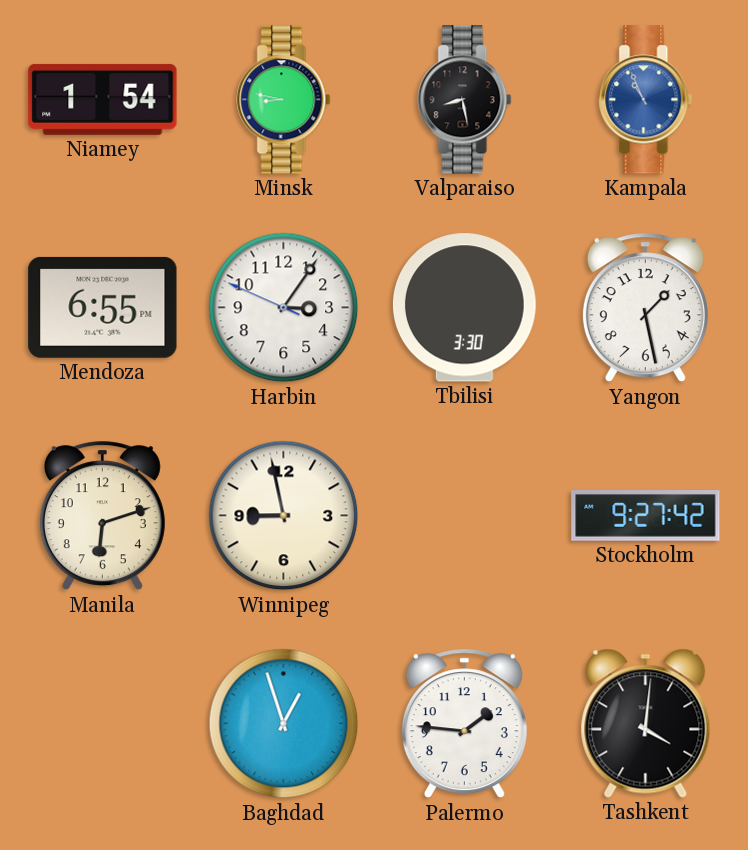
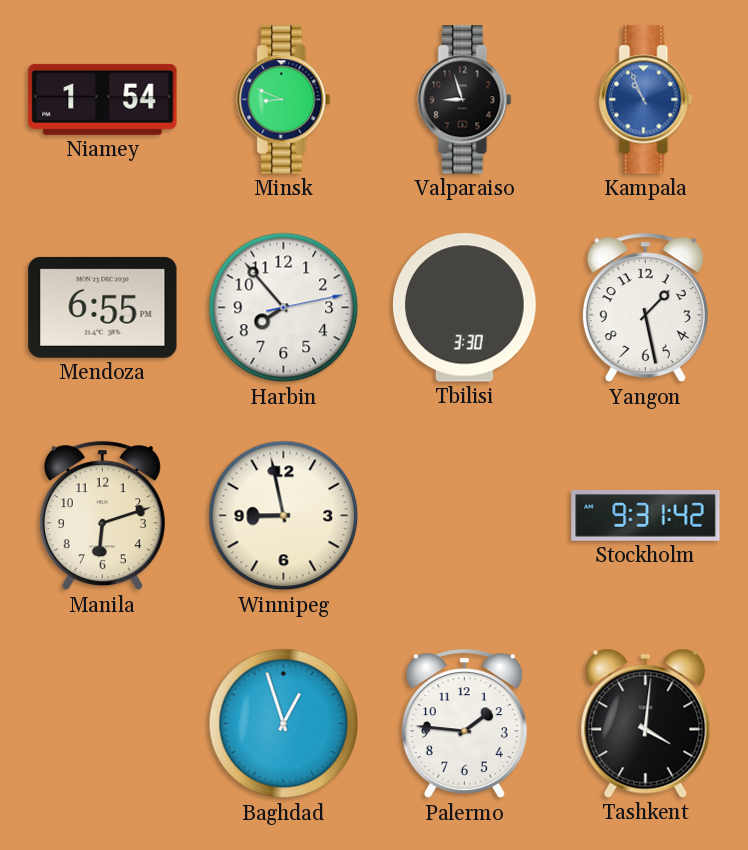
Minsk: 8:47 -> 8:49 (284, 100)
Valparaiso: 8:28 -> 8:57 (465, 100)
Harbin: 3:05 -> 7:53 (284, 308)
Stockholm: 9:27 -> 9:31 (646, 516)
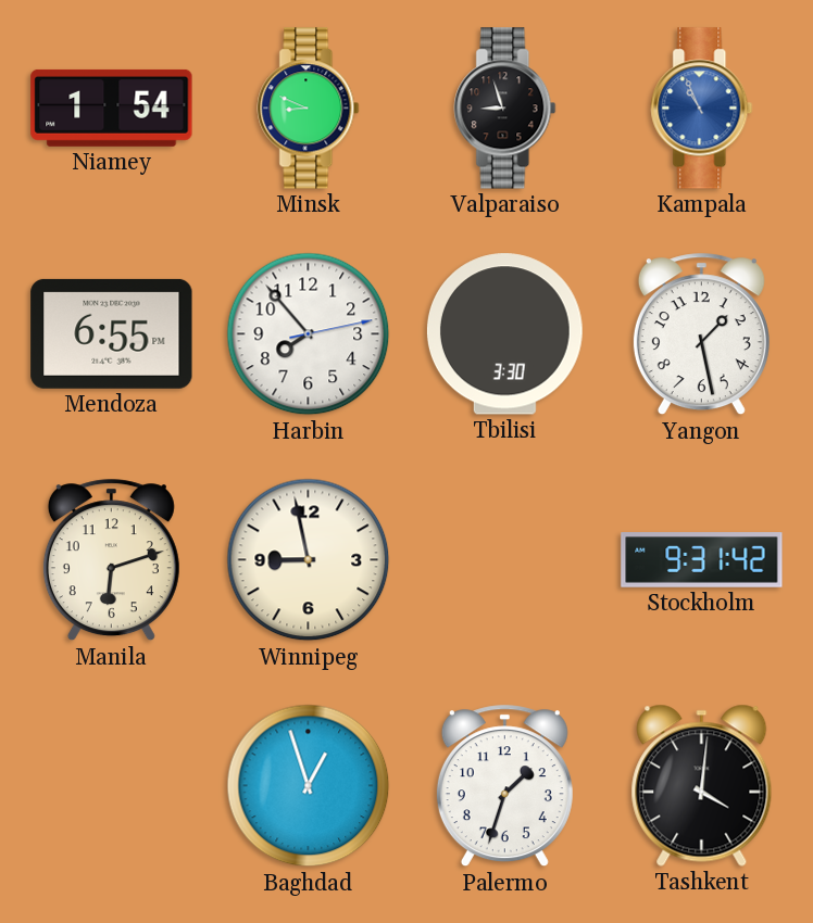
Palermo: 1:46 -> 1:33 (504, 786)
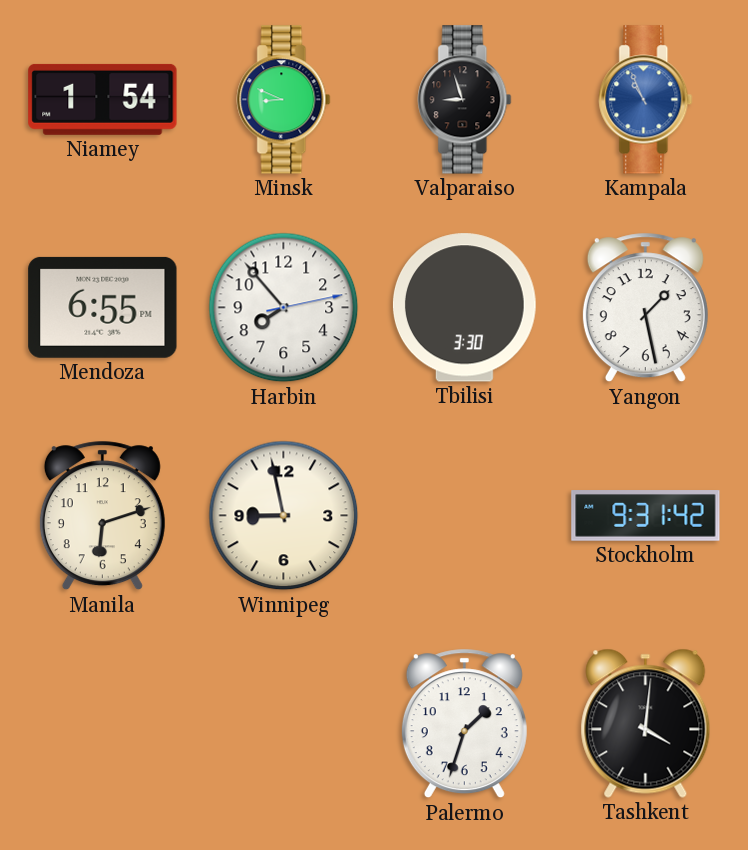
Baghdad: 12:57 -> none (309, 786)
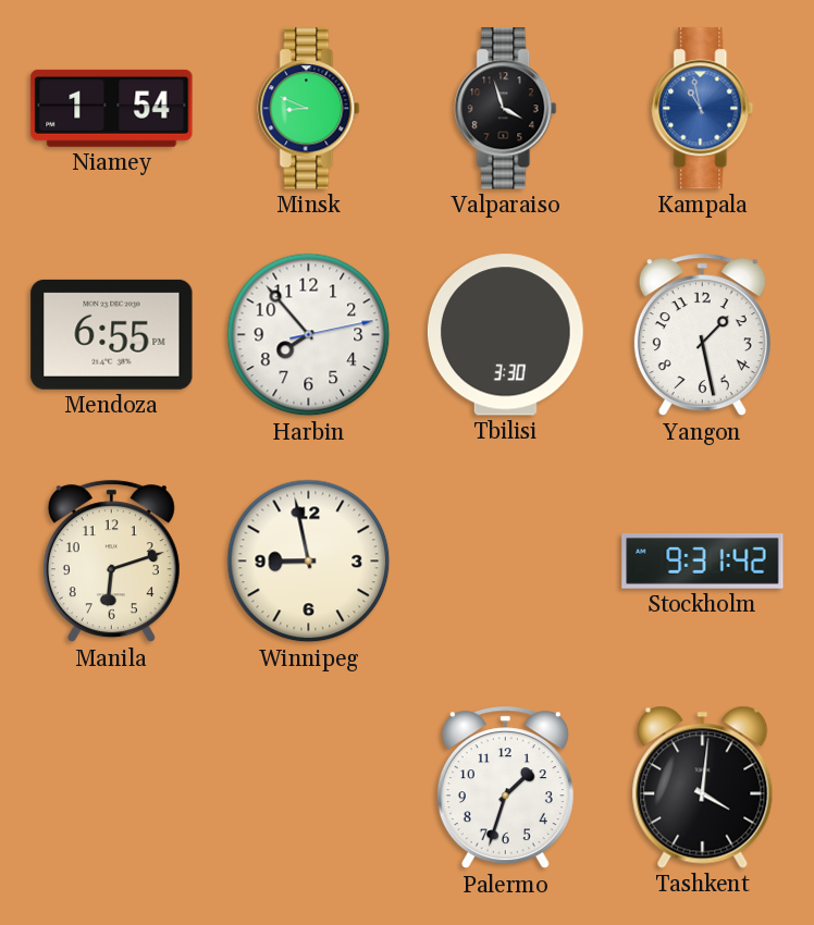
Valparaiso: 8:57 -> 3:57 (506, 109)
Kampala: 10:56 -> 10:58 (703, 109)
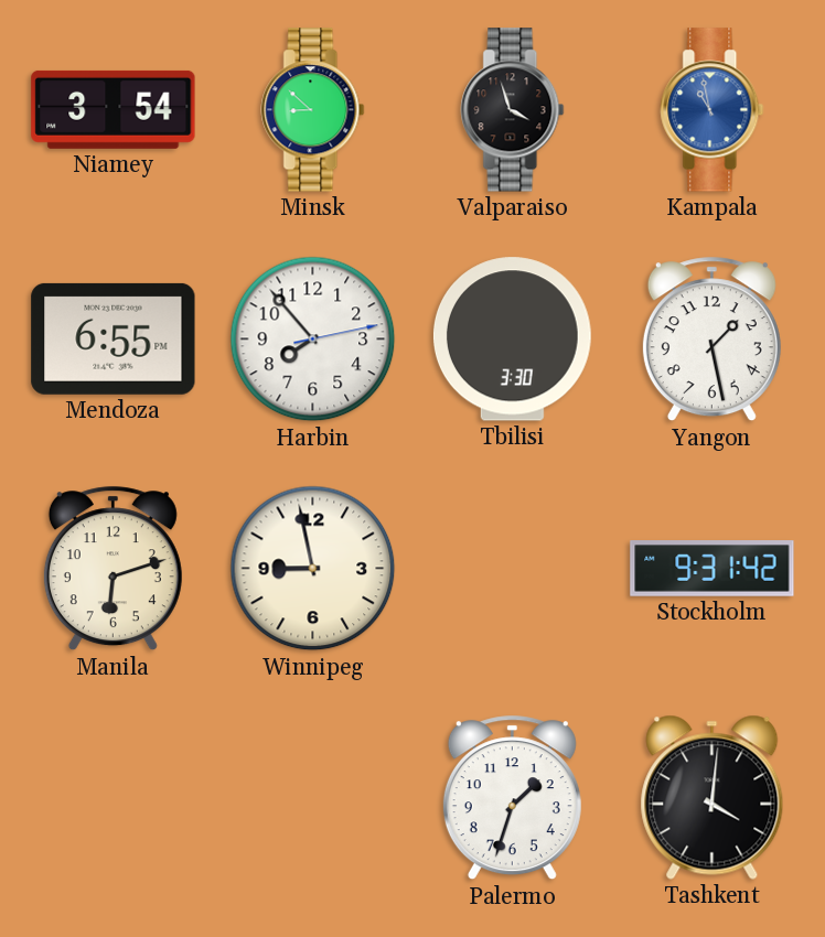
Niamey: 1:54 -> 3:54 (114, 109)
Minsk: 8:49 -> 8:52 (313, 110)
